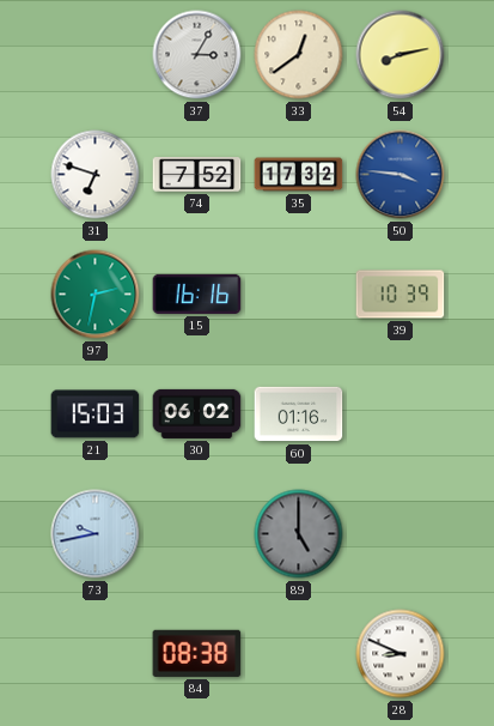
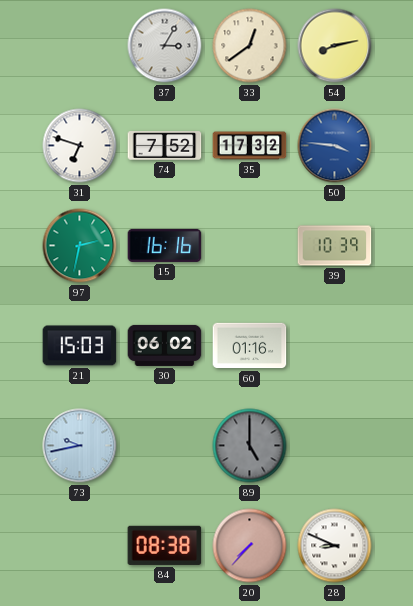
20: none -> 7:37 (250, 546)
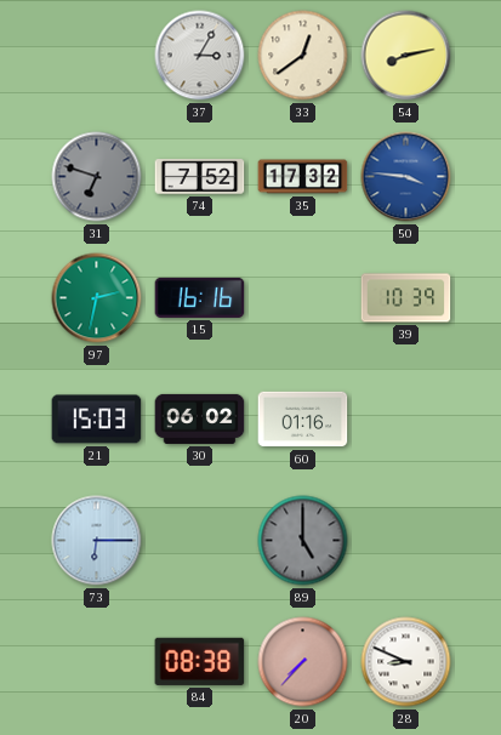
31 dial: white -> grey (97, 177)
73: 9:43 -> 6:15 (97, 541)
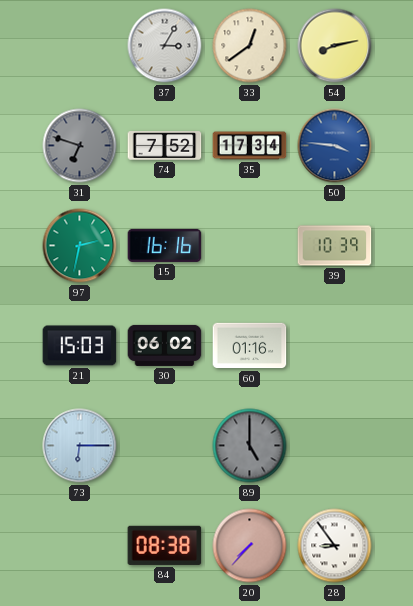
35: 17:32 -> 17:34 (250, 146)
28: 8:49 -> 8:54 (335, 546)
